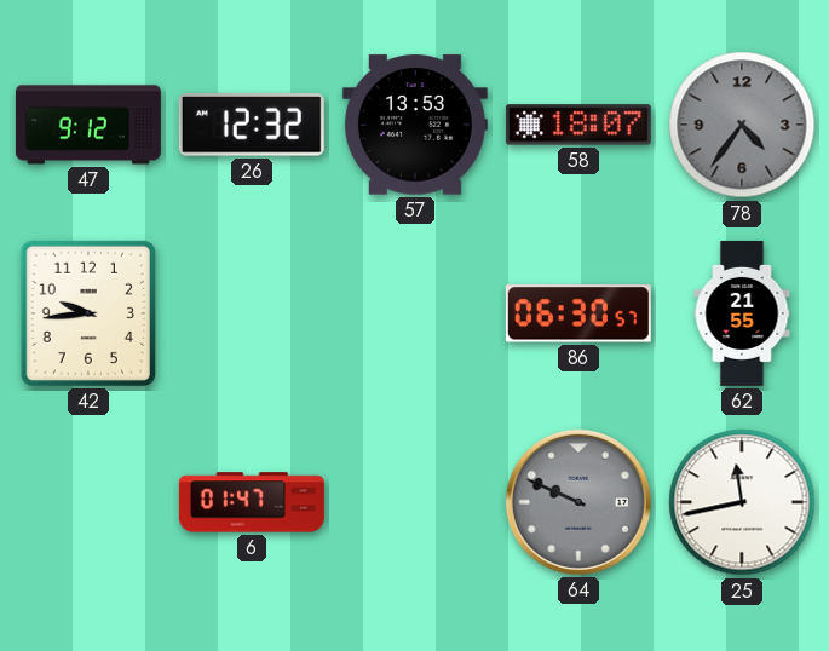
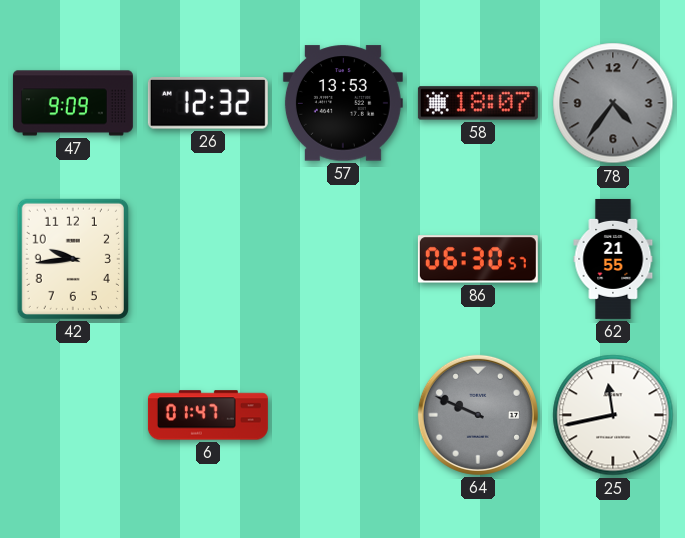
47: 9:12 -> 9:09 (73, 103)
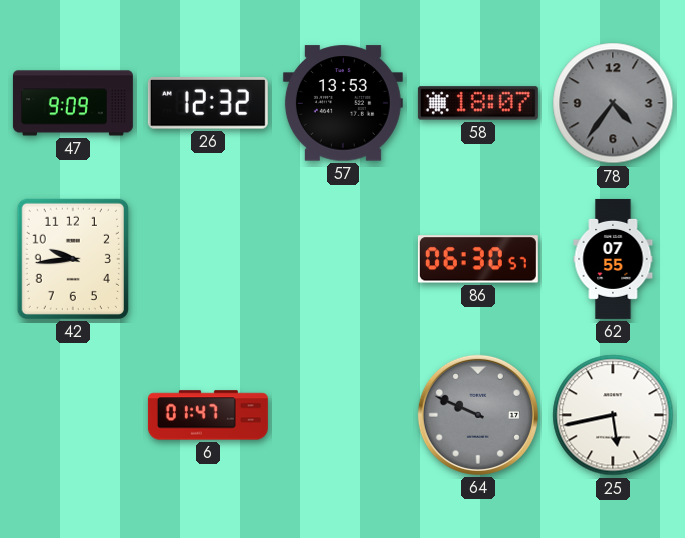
62: 21:55 -> 07:55 (613, 259)
25: 11:43 -> 5:43 (613, 415)
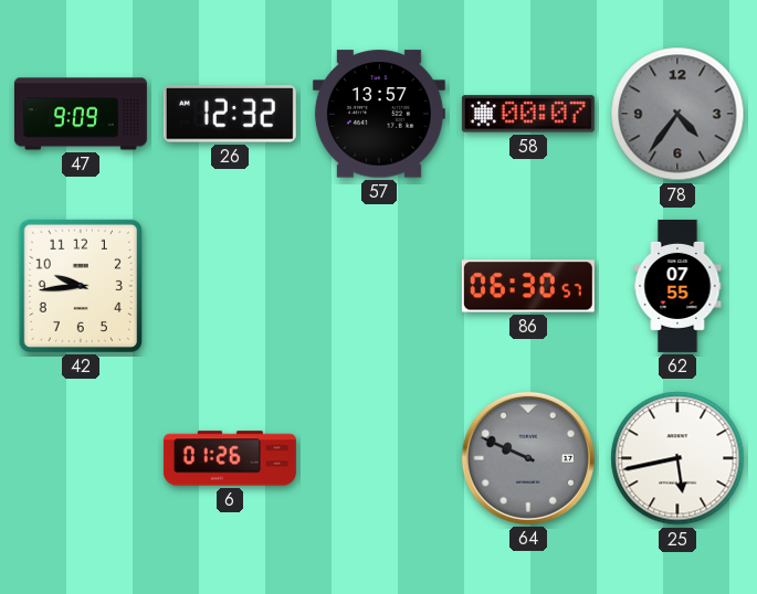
57: 13:53 -> 13:57 (379, 114)
58: 18:07 -> 00:07 (528, 114)
6: 01:47 -> 01:26 (230, 458)
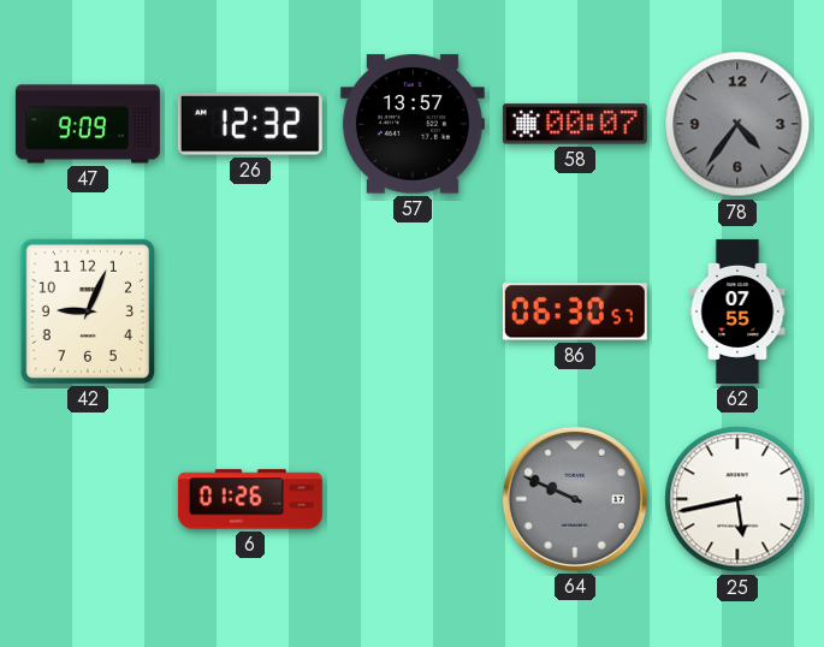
42: 9:44 -> 9:04 (88, 311)
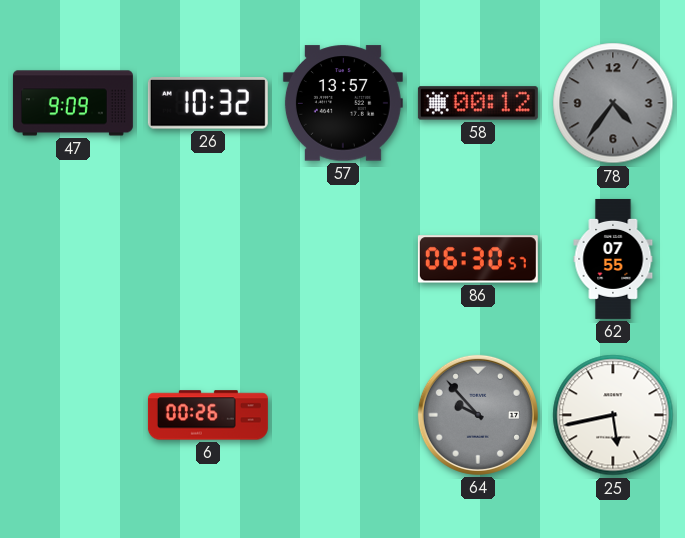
26: 12:32 -> 10:32 (208, 103)
58: 00:07 -> 00:12 (478, 103)
42: 9:04 -> none (88, 311)
6: 01:26 -> 00:26 (208, 415)
64: 9:49 -> 9:53 (478, 415)
